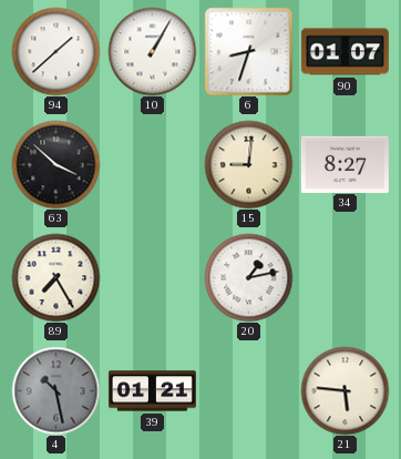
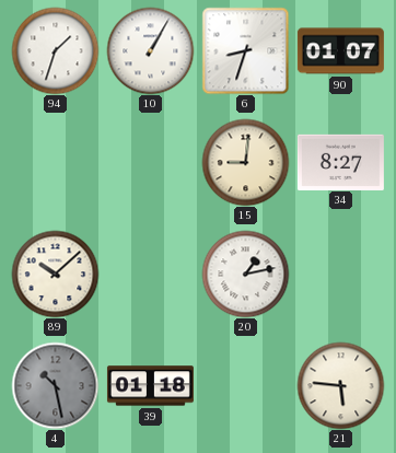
94: 1:38 -> 1:33 (55, 50)
63: 3:52 -> none (55, 164)
89: 7:25 -> 10:08 (55, 274)
39: 01:21 -> 01:18 (150, 386)
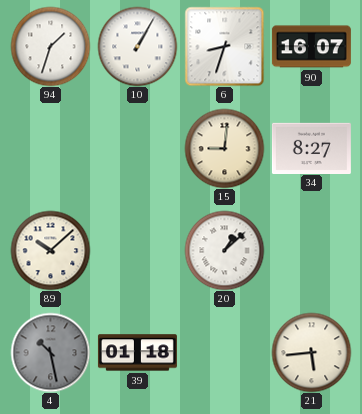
90: 01:07 -> 16:07 (311, 47)
20: 1:13 -> 1:08 (224, 250)
21: 5:46 -> 5:44 (311, 352)
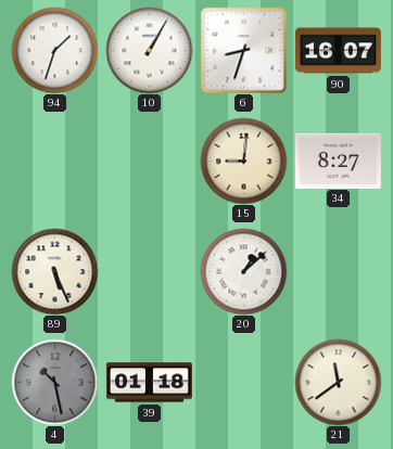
89: 10:08 -> 5:26 (54, 271)
21: 5:44 -> 11:39 (338, 382)
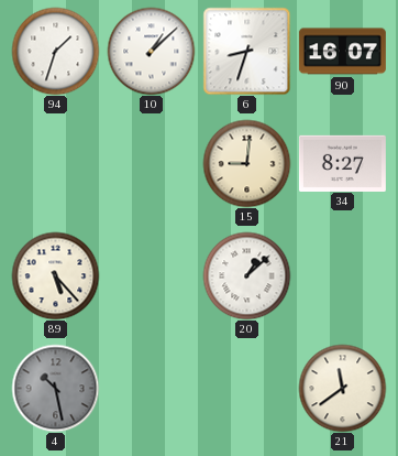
10: 1:05 -> 1:08 (151, 51)
89: 5:26 -> 5:23 (55, 275)
39: 01:18 -> none (149, 383)
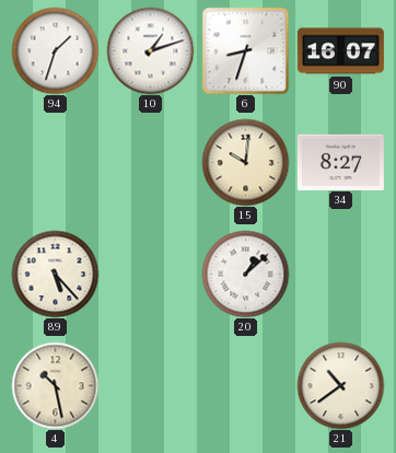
10: 1:08 -> 1:12 (150, 50)
15: 9:01 -> 10:01 (245, 162)
4 dial: grey -> cream (55, 385)
21: 11:39 -> 10:39 (340, 385)
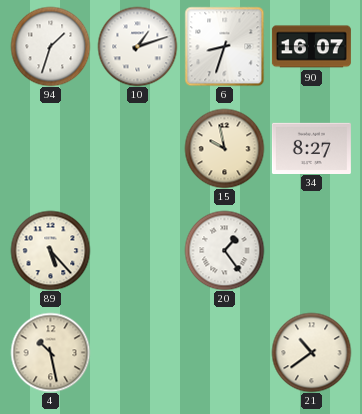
15: 10:01 -> 9:58 (224, 148)
20: 1:08 -> 1:24 (224, 250)
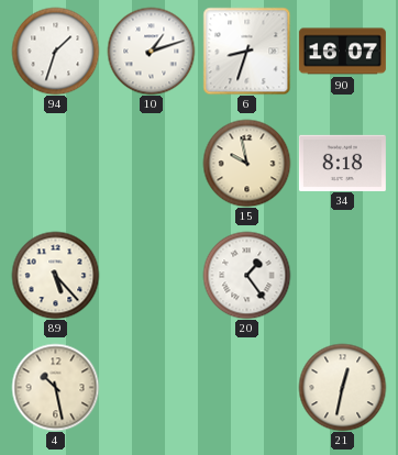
34: 8:27 -> 8:18 (342, 163)
21: 10:39 -> 12:32 (342, 387)
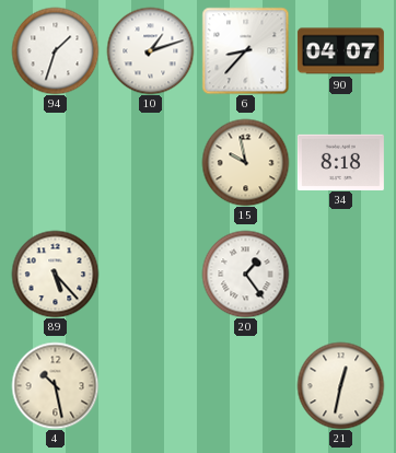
6: 8:33 -> 8:37 (245, 50)
90: 16:07 -> 04:07 (340, 51)
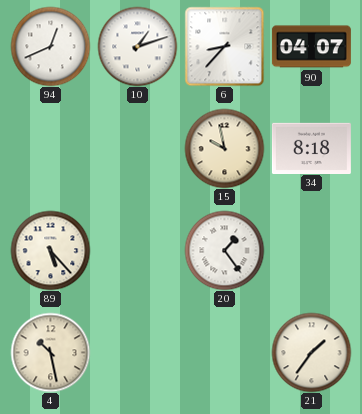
94: 1:33 -> 12:41 (50, 46)
21: 12:32 -> 1:36 (311, 352)
